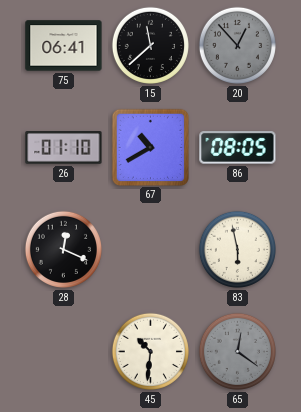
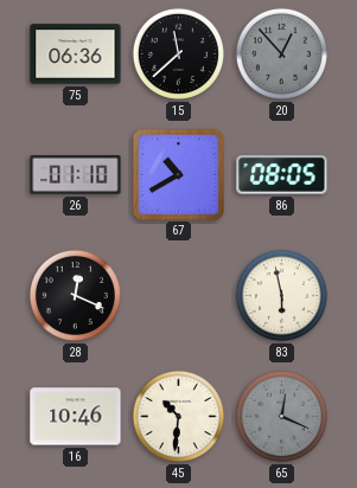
75: 06:41 -> 06:36 (76, 54)
16: none -> 10:46 (76, 417)
65: 12:21 -> 12:19 (281, 416)
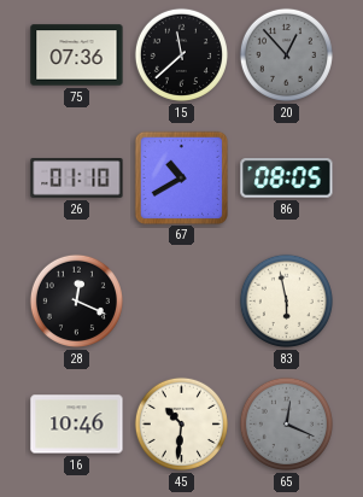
75: 06:36 -> 07:36 (77, 55)
